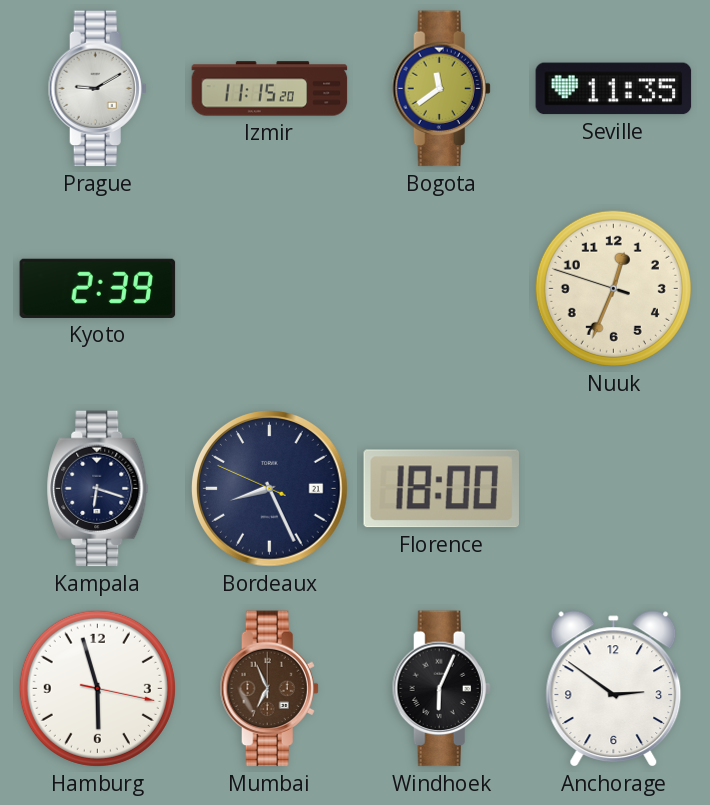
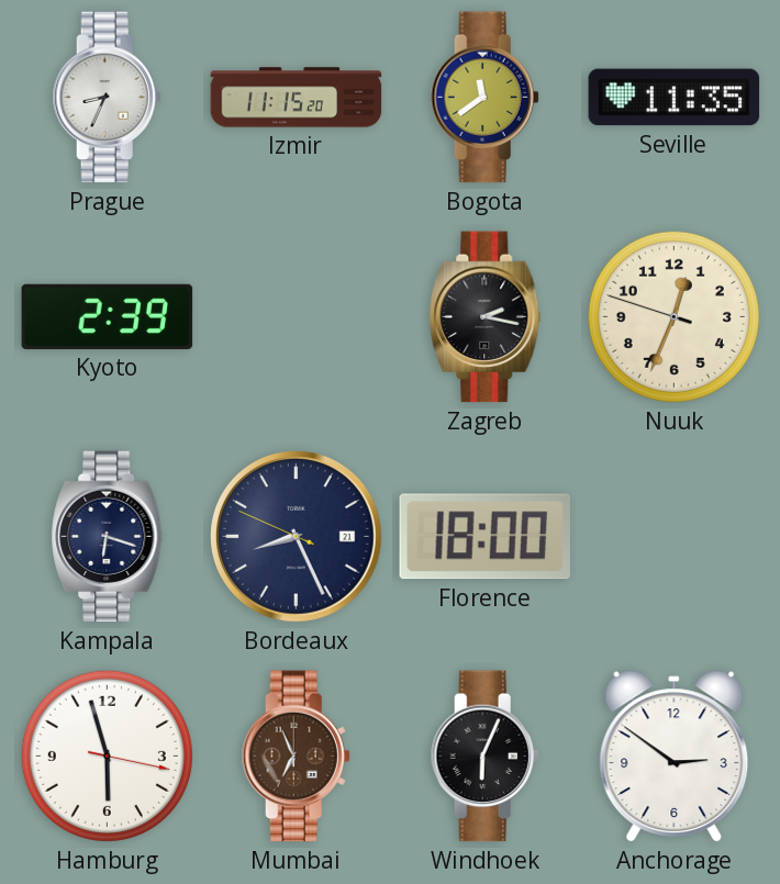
Prague: 9:10 -> 8:34 (107, 98)
Zagreb: none -> 2:17 (486, 317)
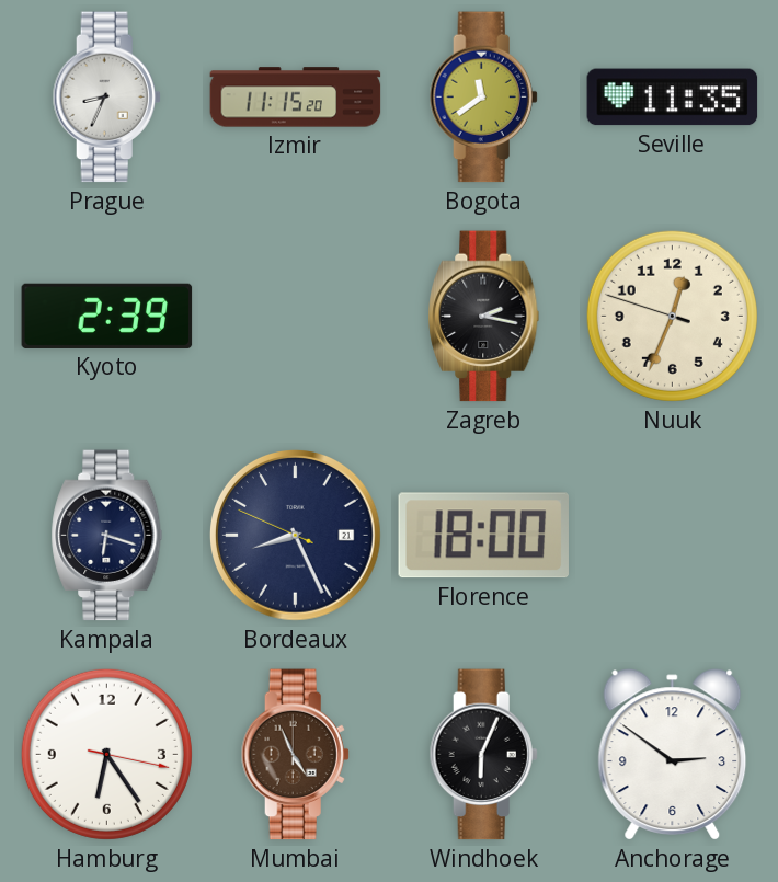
Hamburg: 5:57 -> 6:24 (106, 754)
Mumbai: 6:56 -> 4:56 (295, 755)
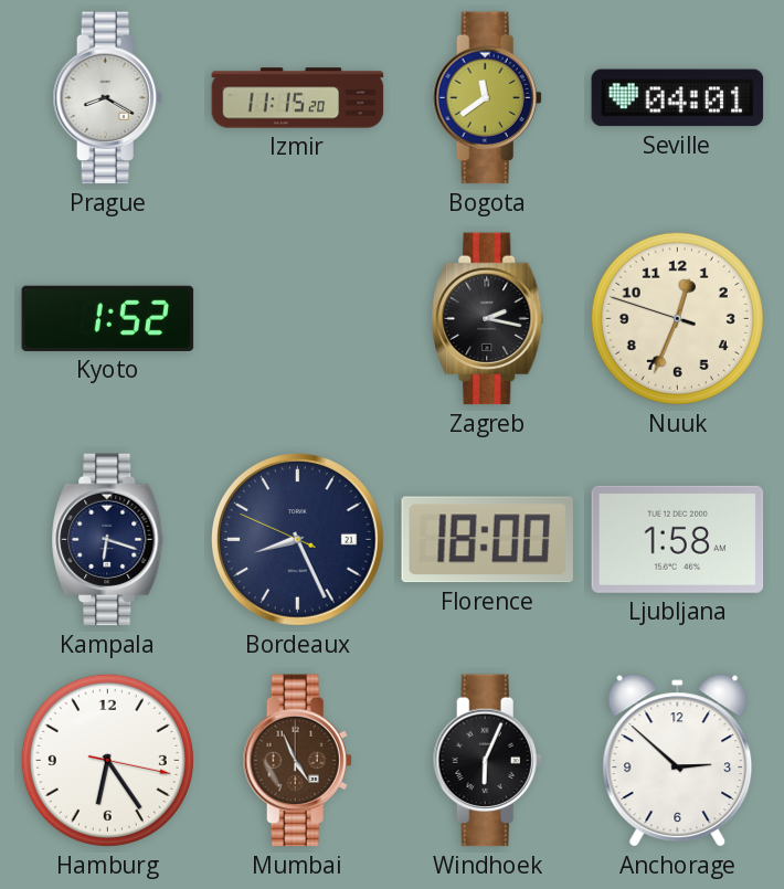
Prague: 8:34 -> 8:20 (107, 98)
Seville: 11:35 -> 04:01 (678, 98)
Kyoto: 2:39 -> 1:52 (108, 318)
Ljubljana: none -> 1:58 (678, 539)
Anchorage: 2:51 -> 2:52 (678, 761)
